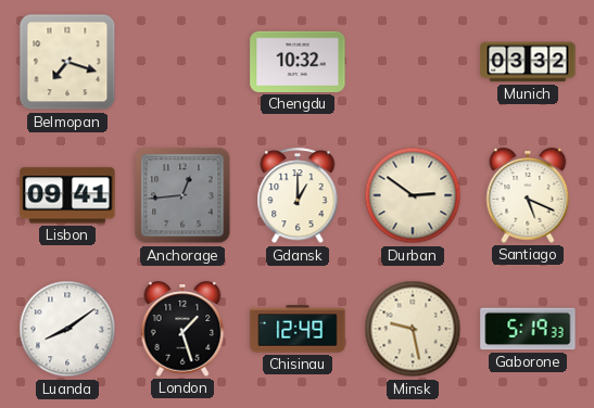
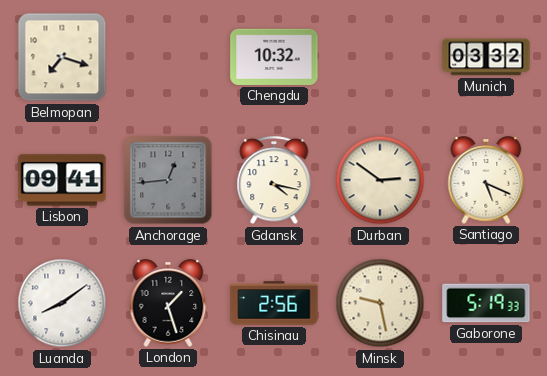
Gdansk: 1:00 -> 4:17 (274, 181)
Chisinau: 12:49 -> 2:56 (274, 303)
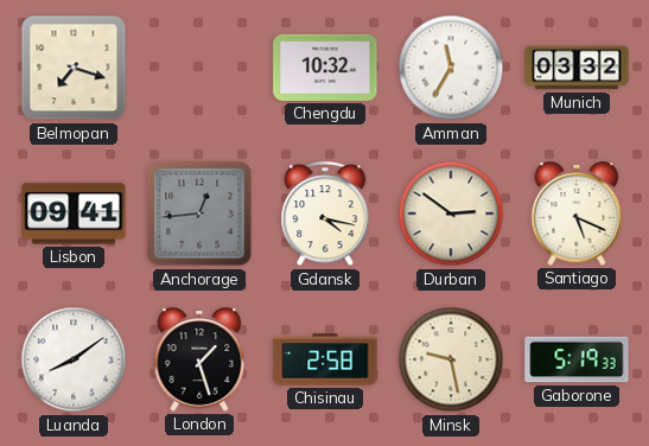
Amman: none -> 11:35 (451, 68)
Chisinau: 2:56 -> 2:58 (325, 359)
